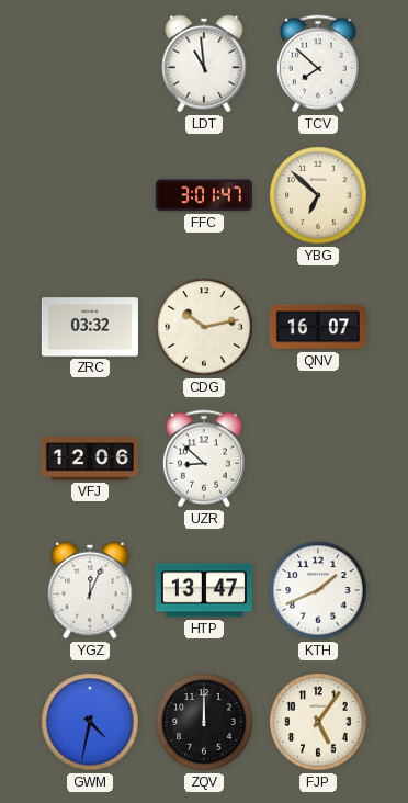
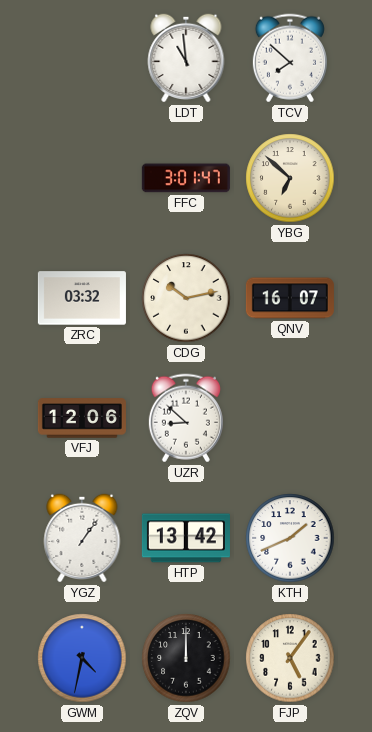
YGZ: 12:04 -> 1:06 (82, 538)
HTP: 13:47 -> 13:42 (186, 538)
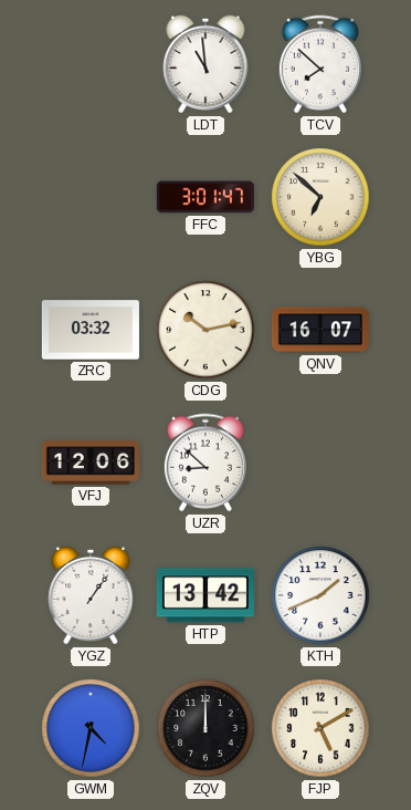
FJP: 5:06 -> 5:10 (320, 728)
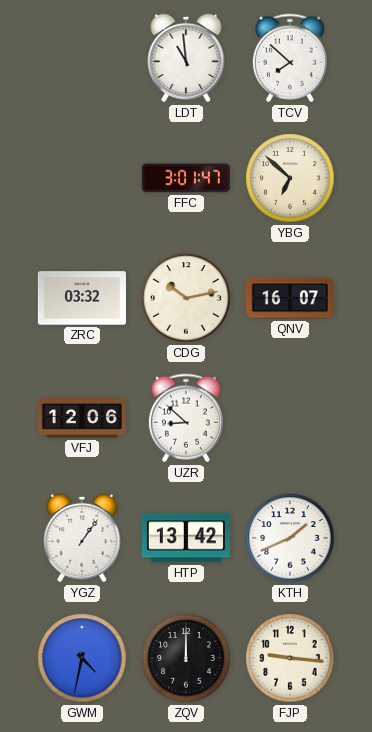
FJP: 5:10 -> 9:16 (290, 658)
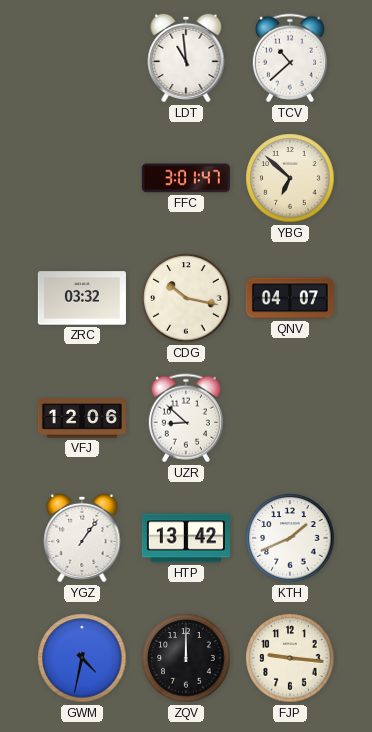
TCV: 7:52 -> 10:38 (290, 58)
CDG: 10:13 -> 10:17 (186, 298)
QNV: 16:07 -> 04:07 (290, 298)
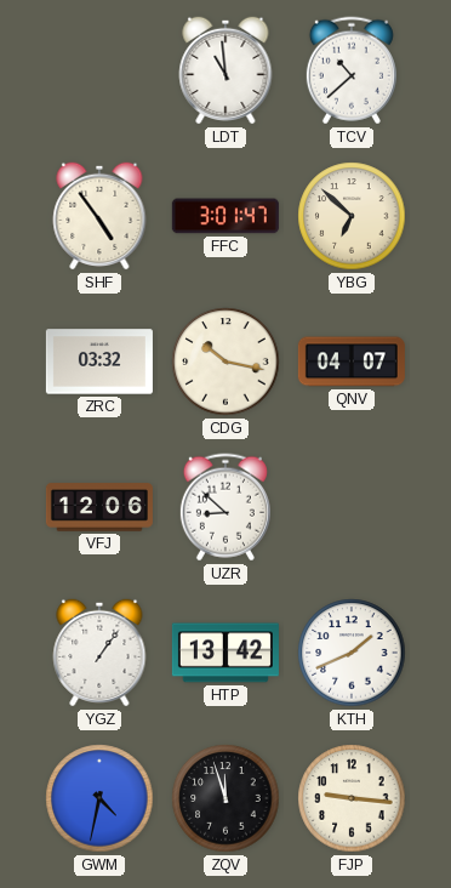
SHF: none -> 4:54 (99, 216)
ZQV: 12:00 -> 11:57 (225, 798)
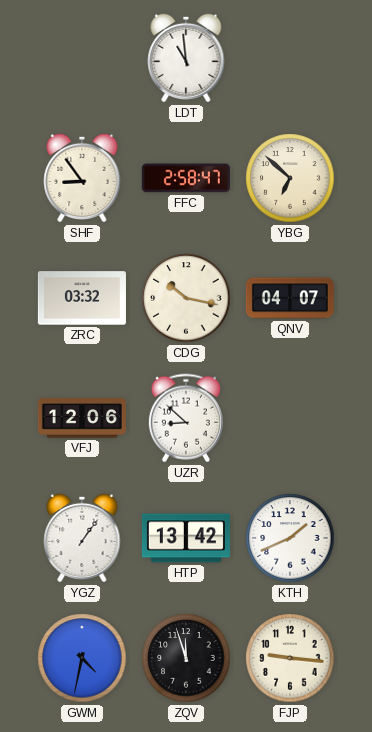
TCV: 10:38 -> none (352, 70)
SHF: 4:54 -> 8:54 (82, 178)
FFC: 3:01 -> 2:58 (186, 178)
